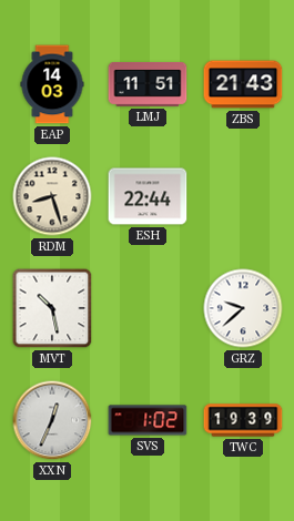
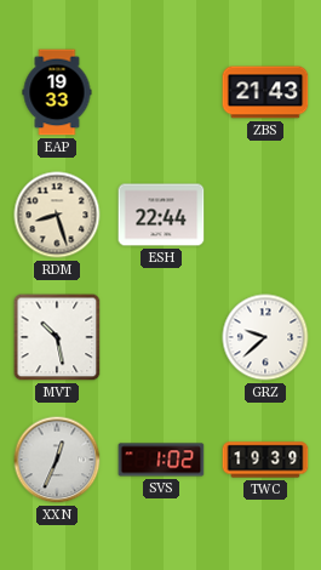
EAP: 14:03 -> 19:33 (57, 92)
LMJ: 11:51 -> none (148, 84)
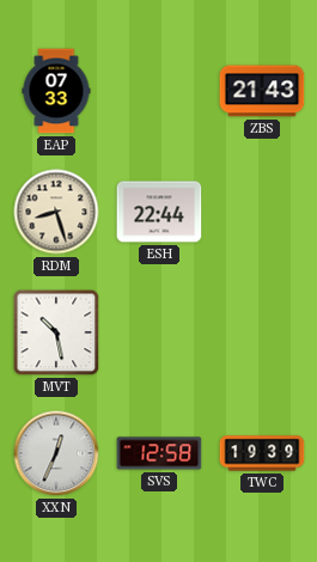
EAP: 19:33 -> 07:33 (56, 91)
GRZ: 9:38 -> none (265, 337)
SVS: 1:02 -> 12:58 (159, 453)
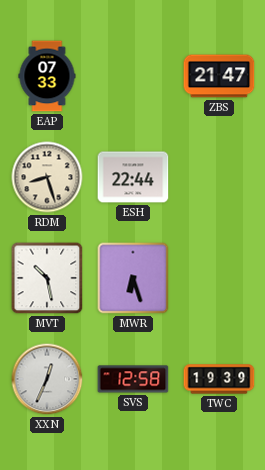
ZBS: 21:43 -> 21:47 (219, 76)
MWR: none -> 6:27 (133, 278)
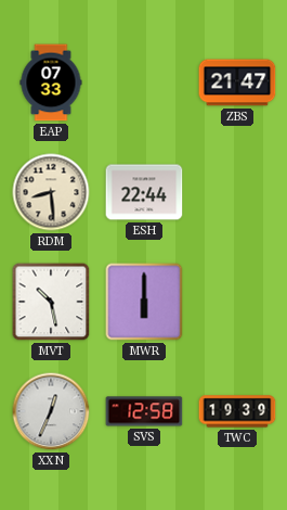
RDM: 8:27 -> 8:29 (51, 192)
MWR: 6:27 -> 6:00 (144, 302)
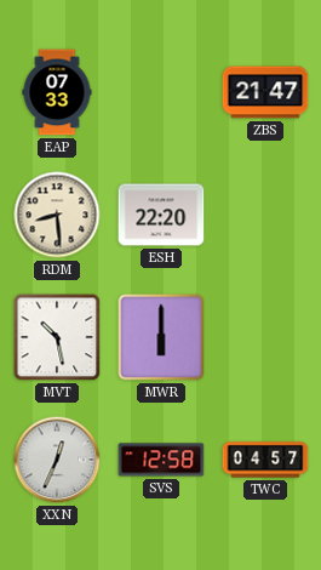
ESH: 22:44 -> 22:20 (161, 215)
TWC: 19:39 -> 04:57 (265, 460)
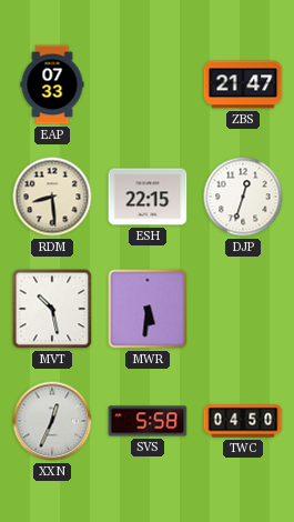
ESH: 22:20 -> 22:15 (148, 197)
DJP: none -> 12:33 (243, 197)
MWR: 6:00 -> 5:31 (148, 309)
SVS: 12:58 -> 5:58 (148, 421)
TWC: 04:57 -> 04:50 (243, 421)
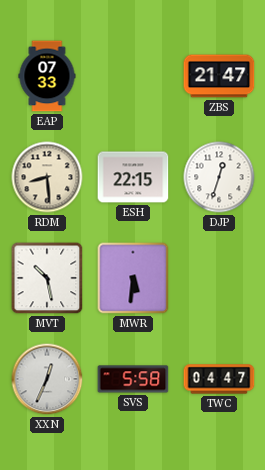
TWC: 04:50 -> 04:47 (219, 379)
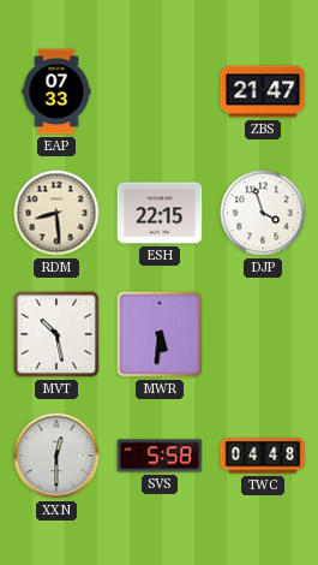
DJP: 12:33 -> 3:57 (263, 213)
XXN: 12:34 -> 12:30 (56, 456)
TWC: 04:47 -> 04:48 (263, 456)
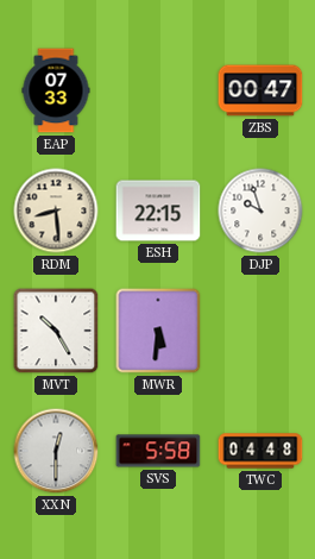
ZBS: 21:47 -> 00:47 (260, 90)
DJP: 3:57 -> 9:57 (260, 211)
MVT: 10:28 -> 10:25 (56, 331)
